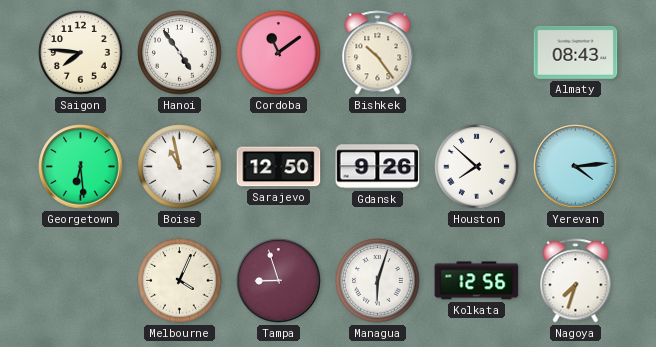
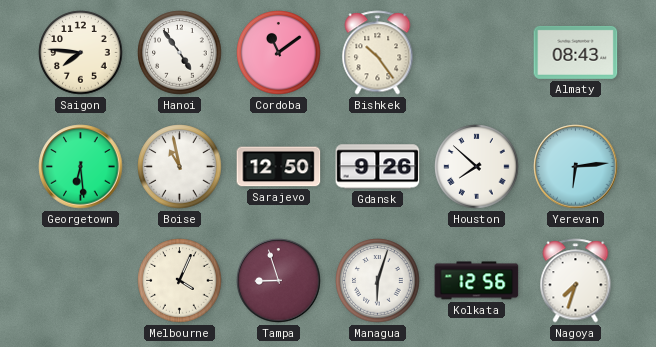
Yerevan: 4:14 -> 6:14 (576, 167)
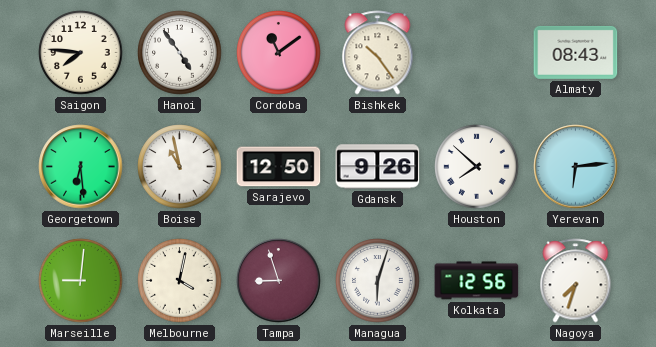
Marseille: none -> 9:01 (81, 281)
Melbourne: 4:04 -> 4:02 (180, 281)
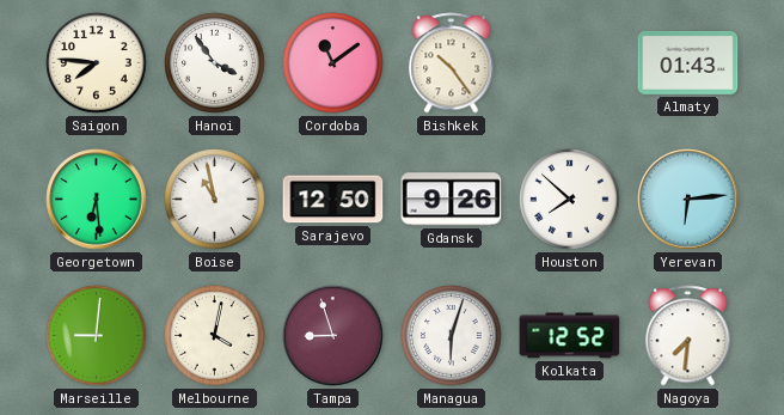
Hanoi: 4:54 -> 3:54 (215, 63)
Almaty: 08:43 -> 01:43 (688, 62)
Kolkata: 12:56 -> 12:52 (570, 336)
Nagoya: 7:33 -> 7:31 (688, 336)
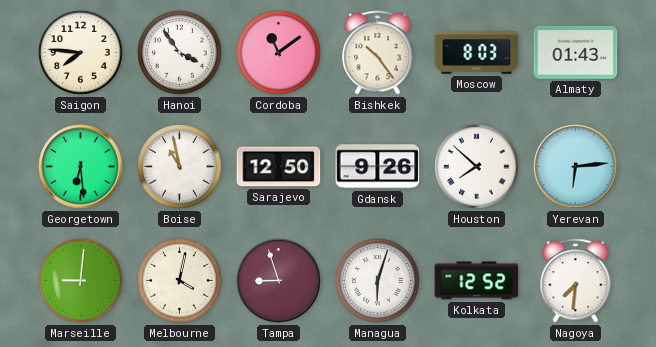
Moscow: none -> 8:03 (477, 53)
